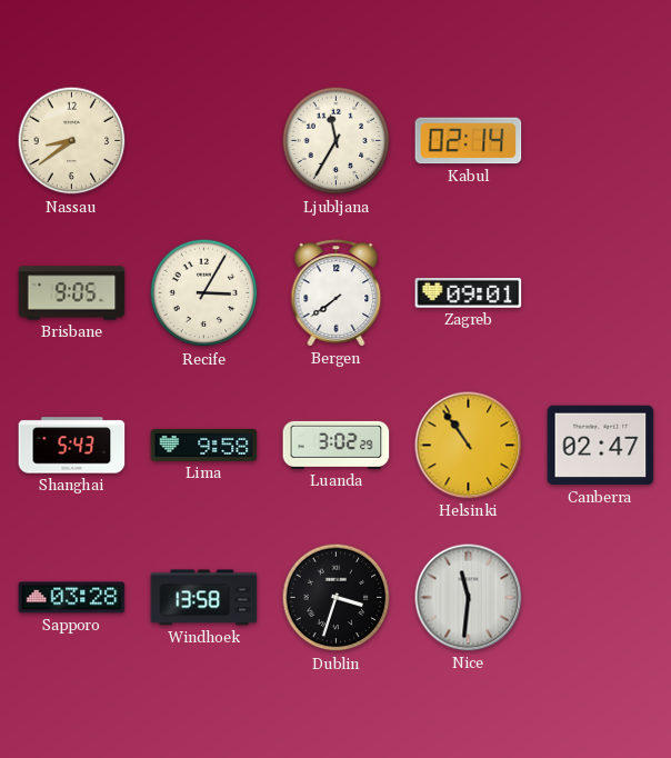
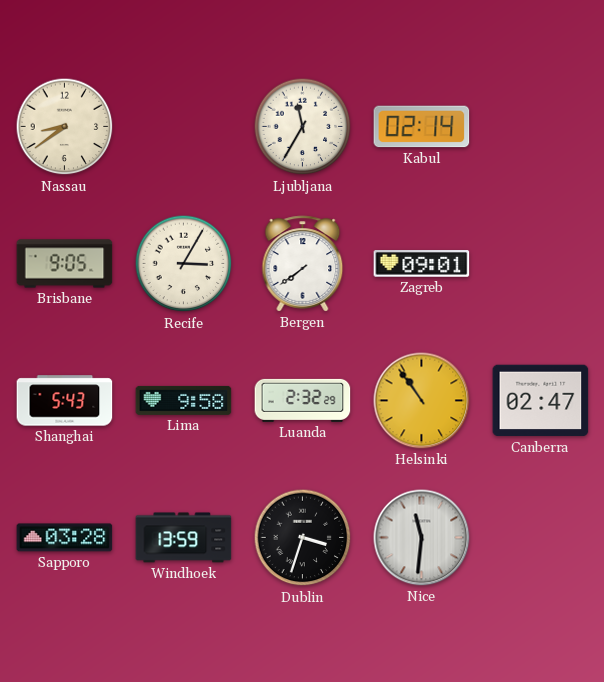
Luanda: 3:02 -> 2:32 (303, 400)
Windhoek: 13:58 -> 13:59 (184, 538)
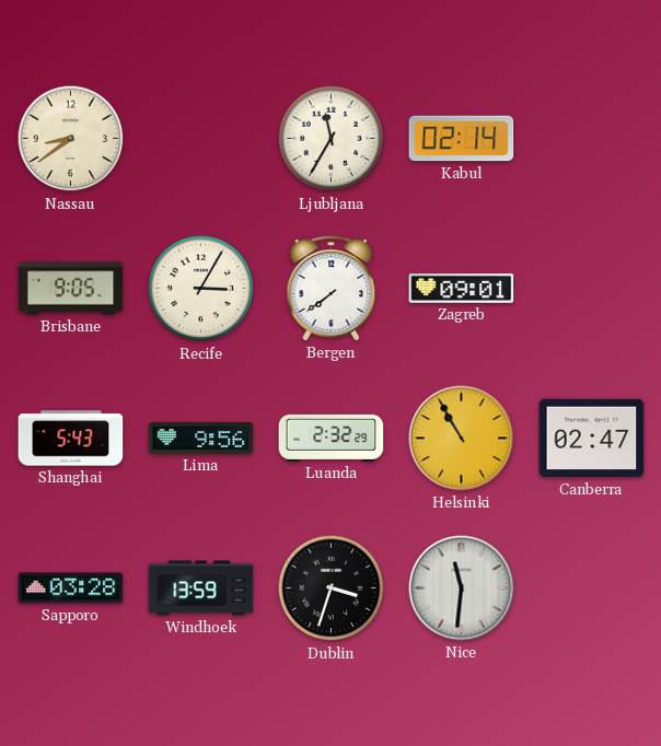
Lima: 9:58 -> 9:56 (201, 438)
Helsinki: 10:54 -> 10:55 (462, 439)
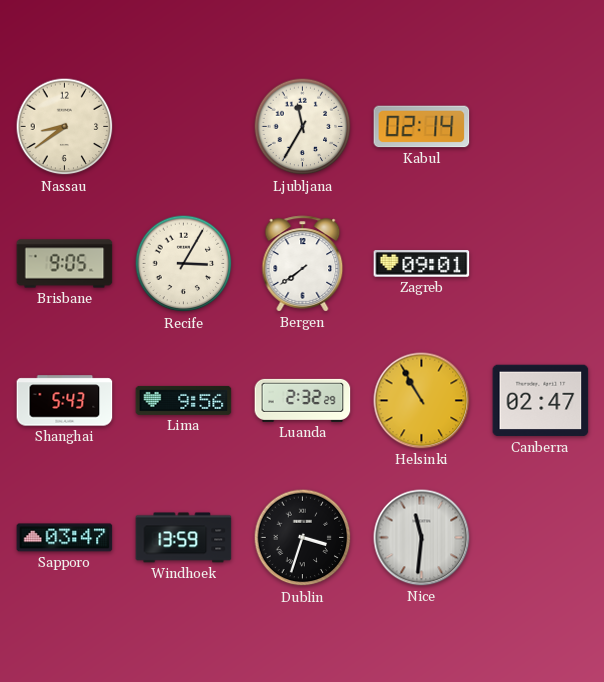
Sapporo: 03:28 -> 03:47 (65, 538)
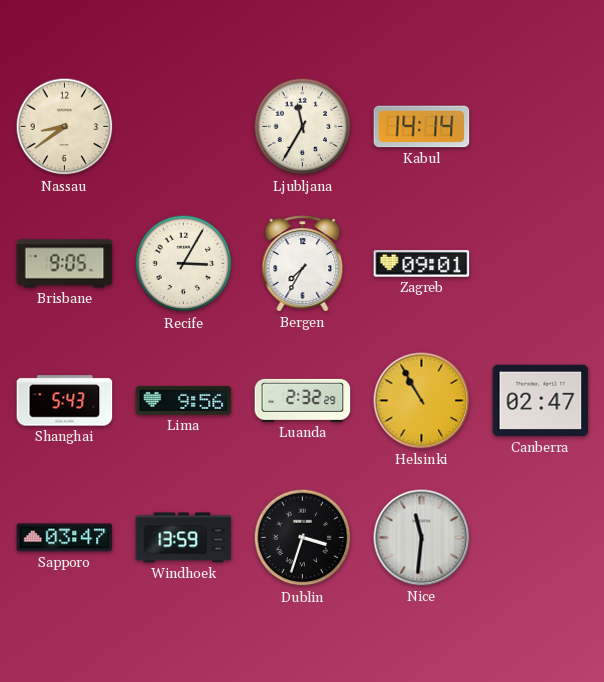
Kabul: 02:14 -> 14:14 (422, 127)
Bergen: 7:39 -> 7:35 (303, 264)
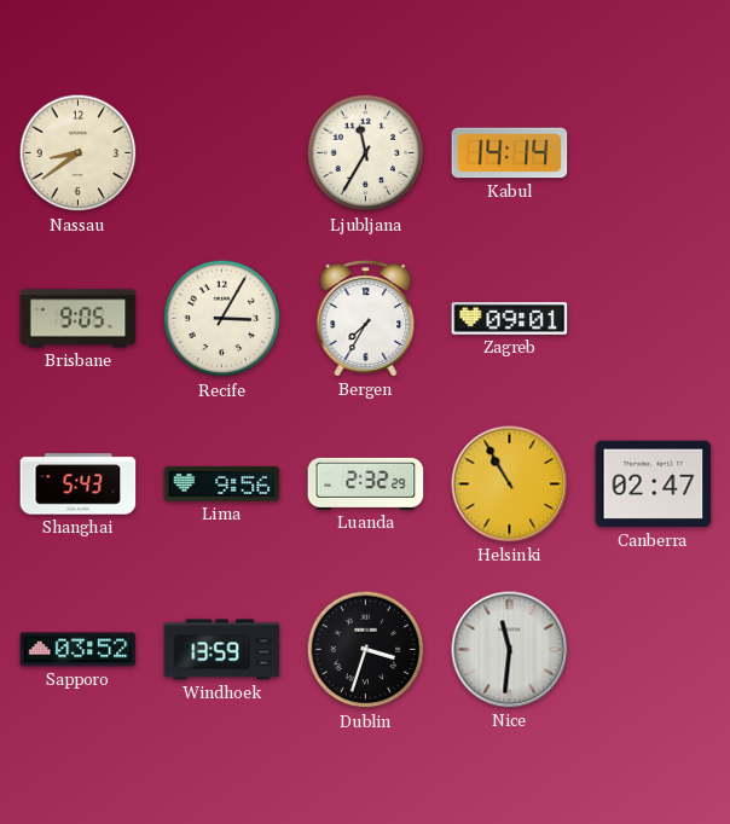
Sapporo: 03:47 -> 03:52 (79, 650)
